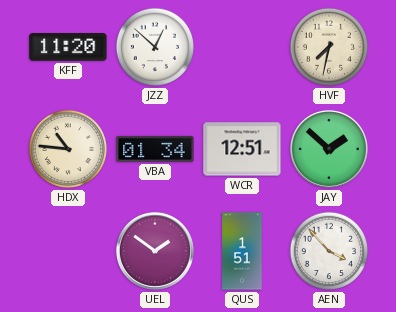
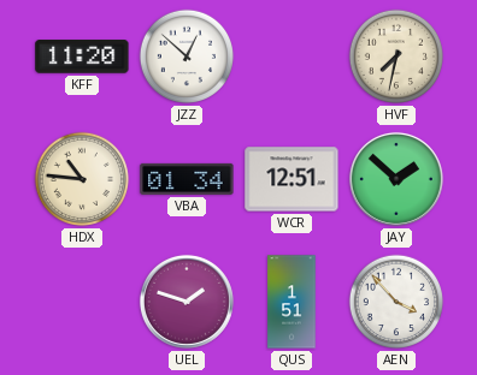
UEL: 1:51 -> 1:48 (187, 302)
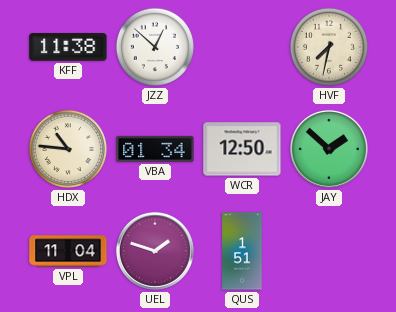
KFF: 11:20 -> 11:38 (68, 47)
WCR: 12:51 -> 12:50 (242, 149)
VPL: none -> 11:04 (68, 251)
AEN: 3:53 -> none (396, 302)
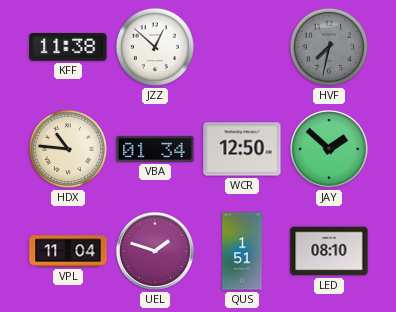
HVF dial: cream -> grey (329, 47)
LED: none -> 08:10 (329, 251)
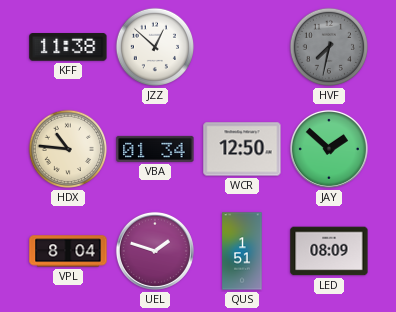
VPL: 11:04 -> 8:04 (68, 251)
LED: 08:10 -> 08:09 (329, 251)
